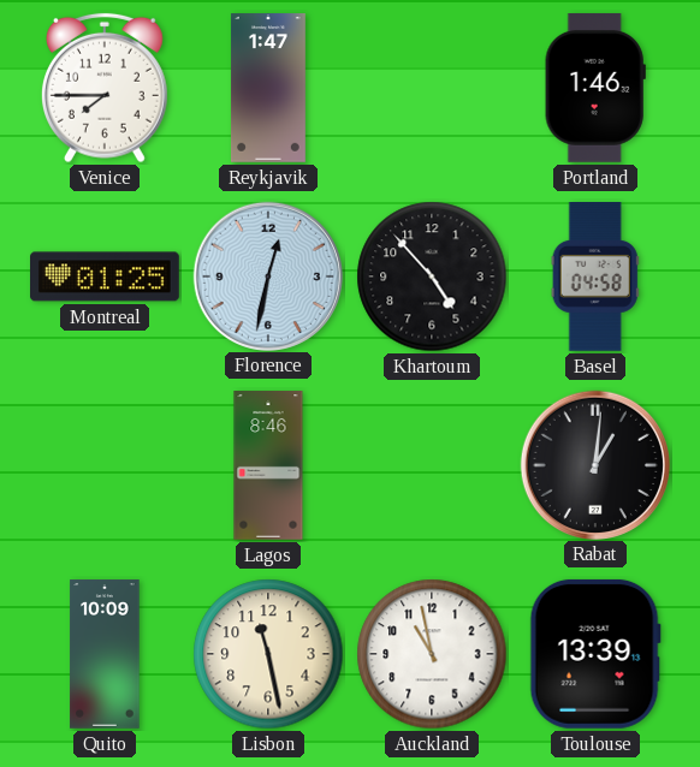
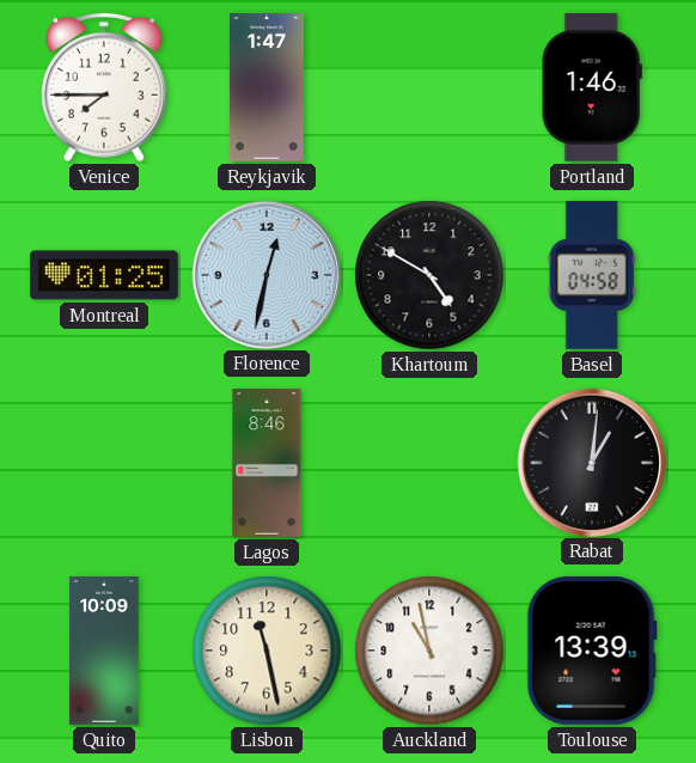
Khartoum: 4:53 -> 4:50 (429, 275)
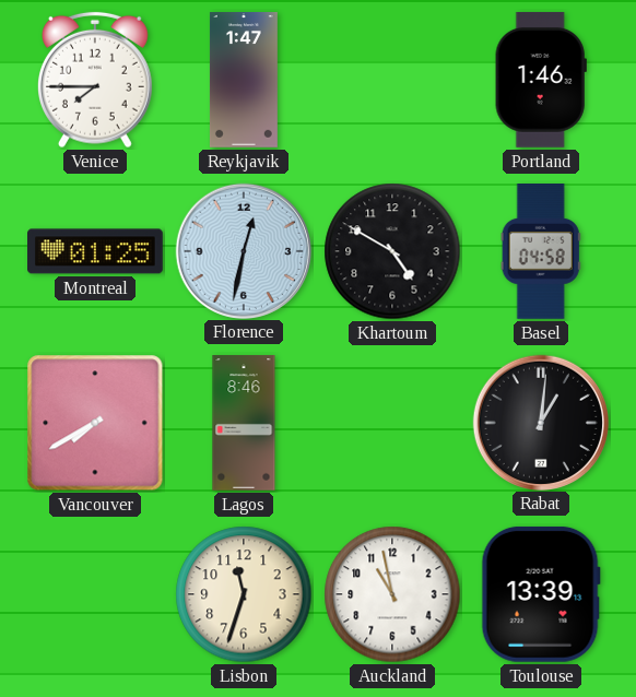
Vancouver: none -> 7:40 (95, 423)
Quito: 10:09 -> none (104, 651)
Lisbon: 11:28 -> 11:33 (244, 594)
